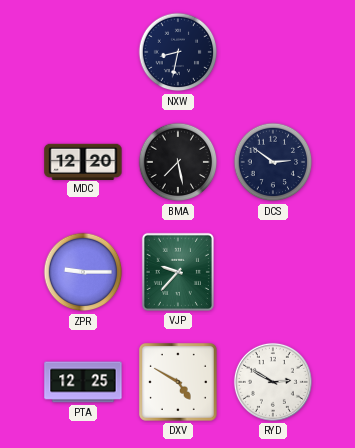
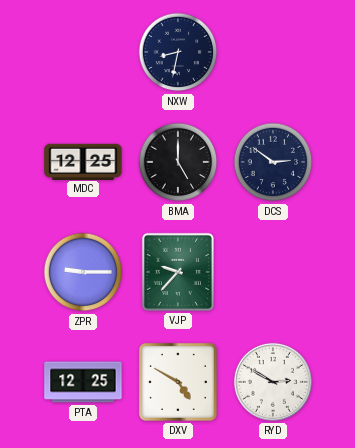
MDC: 12:20 -> 12:25 (83, 161)
BMA: 7:28 -> 5:00 (178, 162)
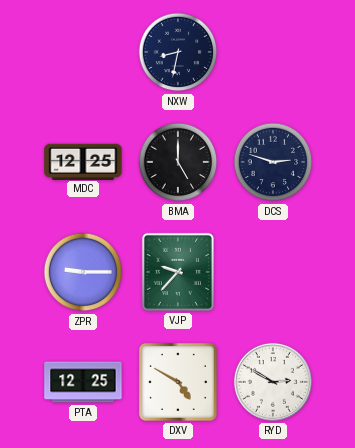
DCS: 2:51 -> 2:48 (273, 162)
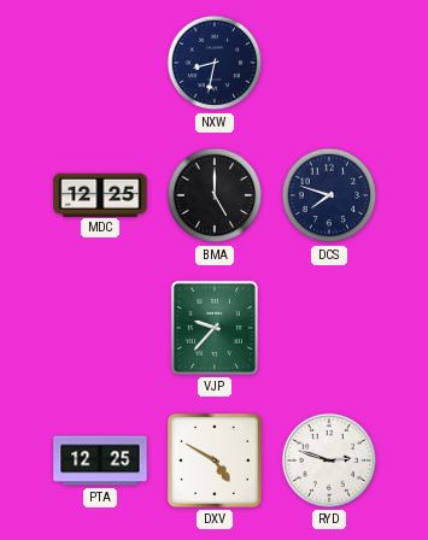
DCS: 2:48 -> 7:48 (329, 195)
ZPR: 9:15 -> none (83, 272)
RYD: 2:50 -> 2:48 (329, 460)
